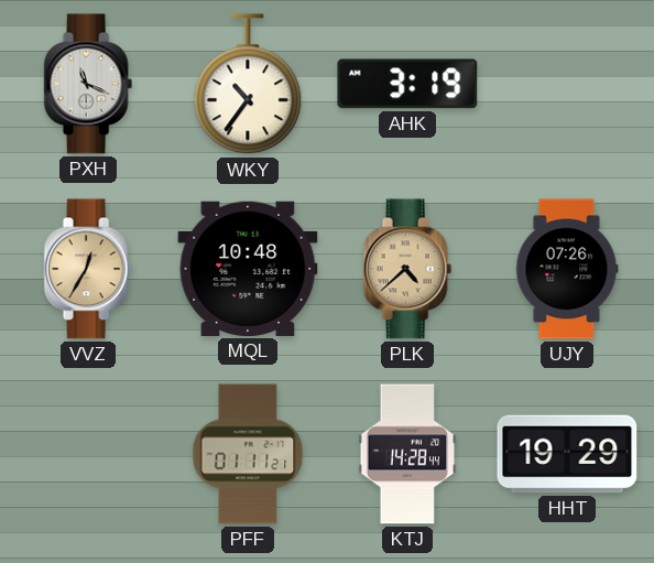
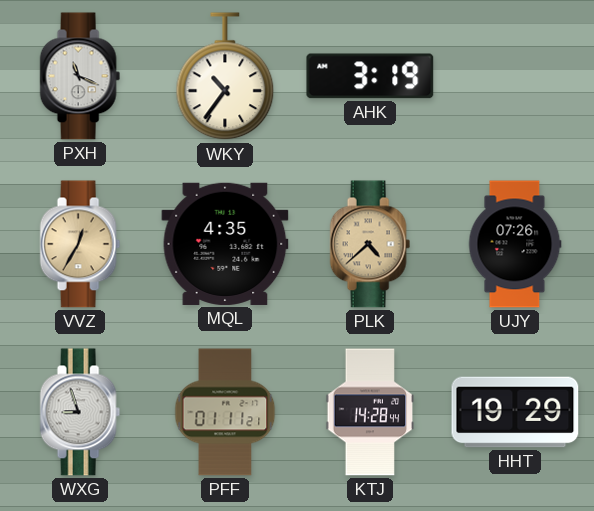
MQL: 10:48 -> 4:35 (225, 244)
WXG: none -> 8:57 (80, 412)
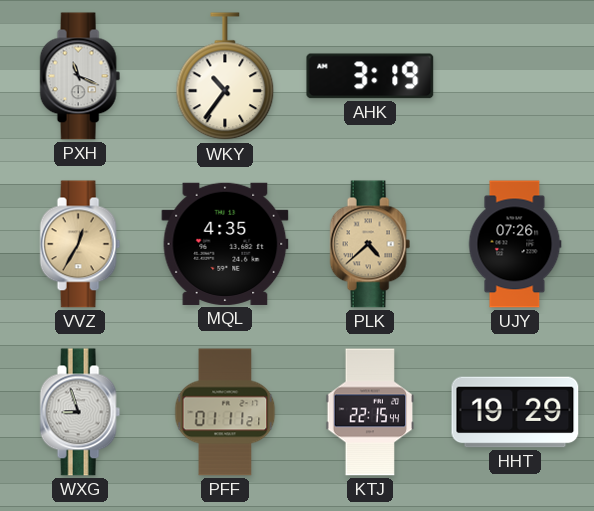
KTJ: 14:28 -> 22:15 (370, 412)
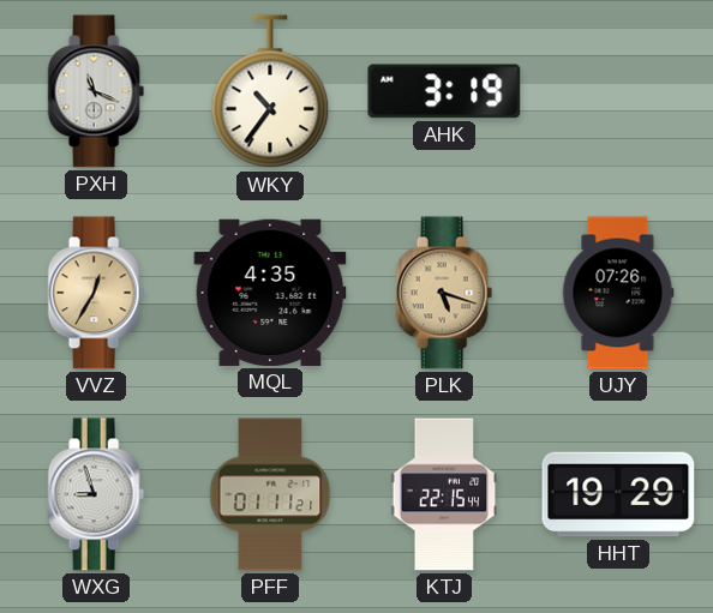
PLK: 4:38 -> 5:18 (444, 293)
